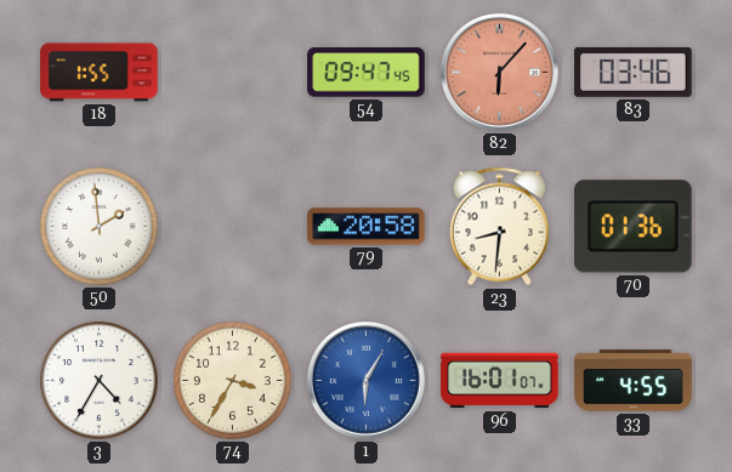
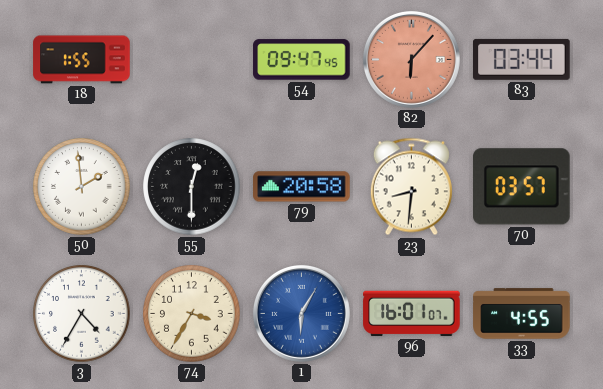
83: 03:46 -> 03:44 (522, 59)
55: none -> 12:30 (192, 187)
70: 01:36 -> 03:57 (522, 187)
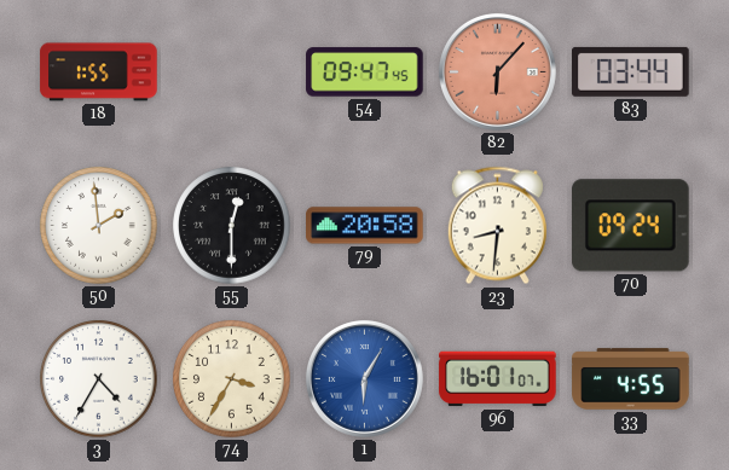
70: 03:57 -> 09:24 (631, 226)
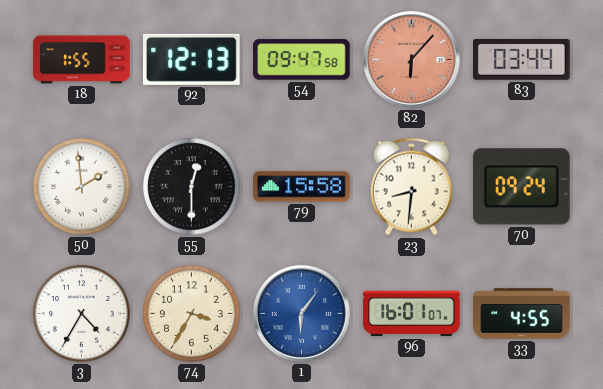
92: none -> 12:13 (192, 59)
54: 09:47:45 -> 09:47:58 (302, 60)
79: 20:58 -> 15:58 (302, 187)
1: 6:05 -> 6:06 (301, 313)
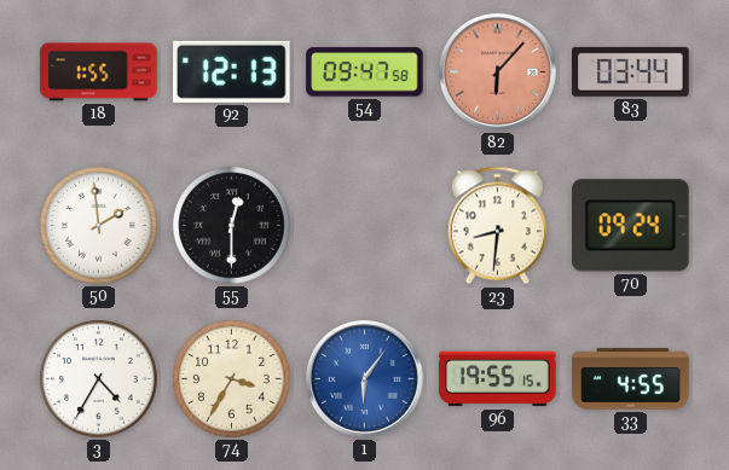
79: 15:58 -> none (302, 187)
96: 16:01 -> 19:55 (498, 379)
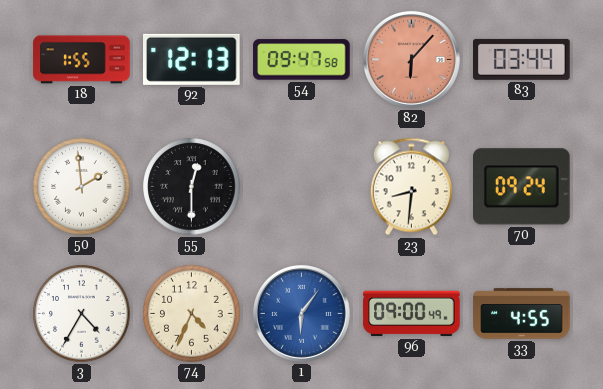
74: 3:35 -> 4:34 (192, 314)
96: 19:55 -> 09:00 (412, 314)
